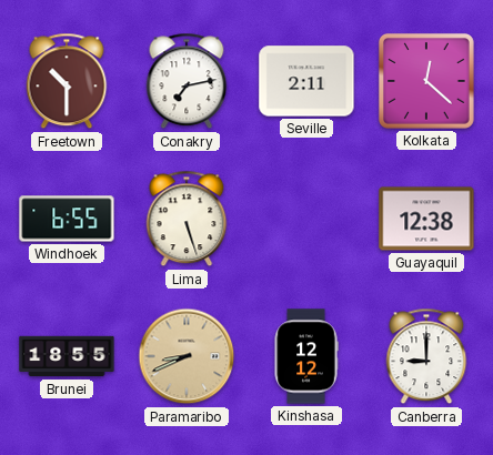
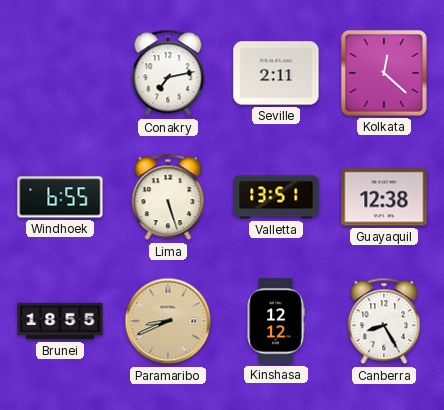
Freetown: 10:30 -> none (67, 81)
Valletta: none -> 13:51 (276, 197)
Canberra: 9:00 -> 8:25 (384, 321)
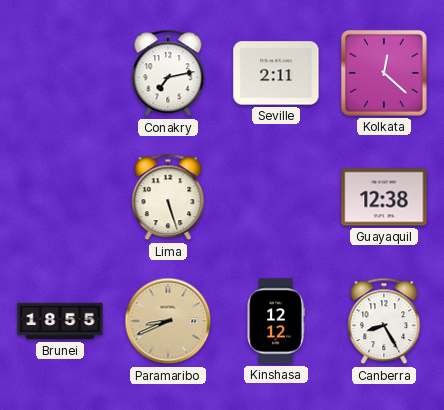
Windhoek: 6:55 -> none (60, 197)
Valletta: 13:51 -> none (276, 197)
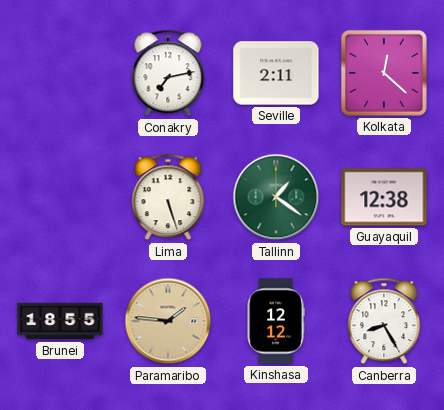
Tallinn: none -> 1:21 (276, 197)
Paramaribo: 8:41 -> 1:46 (168, 321)
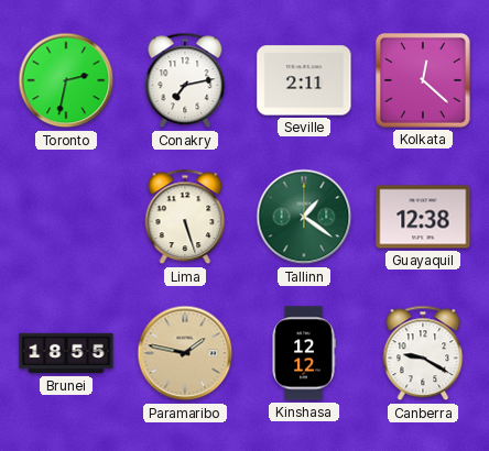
Toronto: none -> 2:32 (66, 80)
Paramaribo: 1:46 -> 1:47 (185, 353)
Canberra: 8:25 -> 9:20 (423, 353)
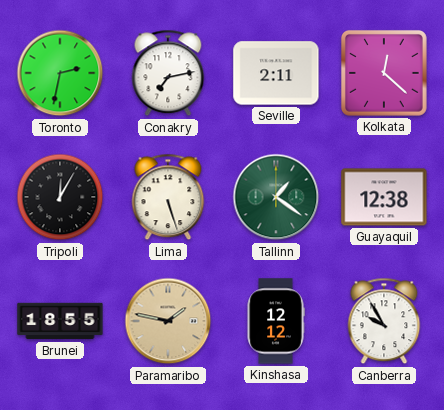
Tripoli: none -> 12:05 (60, 197)
Canberra: 9:20 -> 9:55 (384, 321)
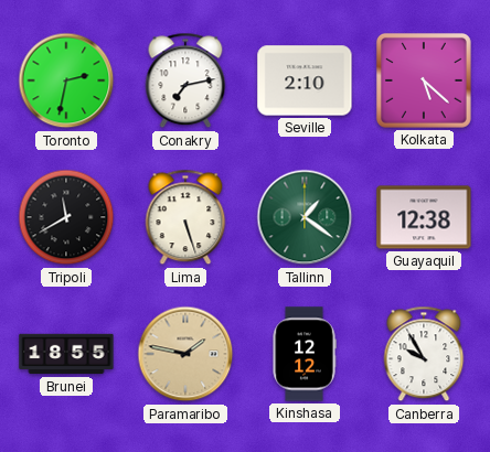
Seville: 2:11 -> 2:10 (305, 80)
Kolkata: 12:22 -> 5:22 (424, 80)
Tripoli: 12:05 -> 11:40 (66, 217)
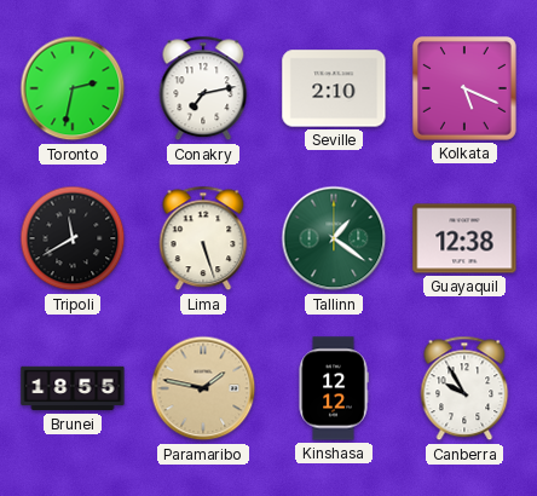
Kolkata: 5:22 -> 5:19 (464, 88)
